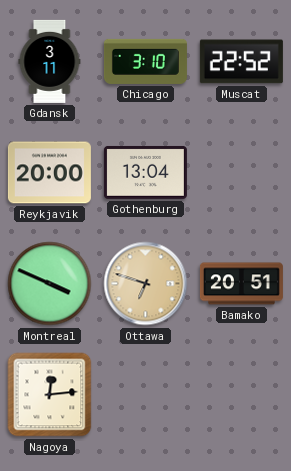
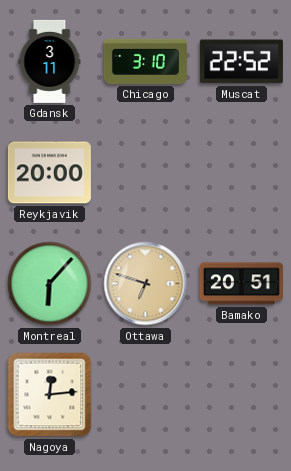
Gothenburg: 13:04 -> none (145, 172)
Montreal: 3:49 -> 6:07 (50, 284)
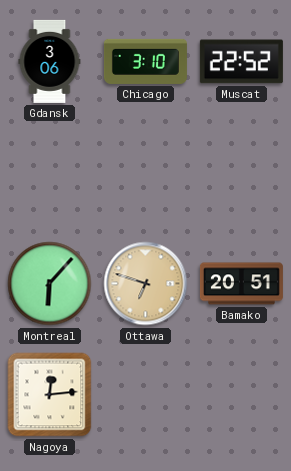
Gdansk: 3:11 -> 3:06 (50, 61)
Reykjavik: 20:00 -> none (49, 173)
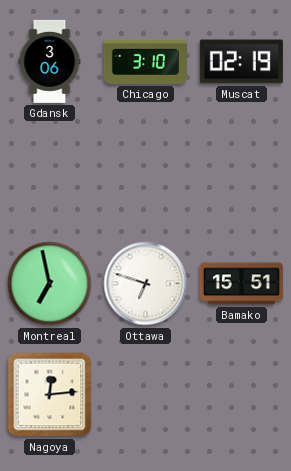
Muscat: 22:52 -> 02:19 (241, 62)
Montreal: 6:07 -> 6:58 (50, 284)
Ottawa dial: champagne -> white (146, 284)
Bamako: 20:51 -> 15:51 (241, 284)
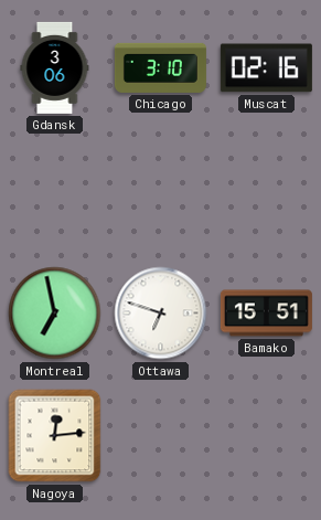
Muscat: 02:19 -> 02:16 (266, 68)
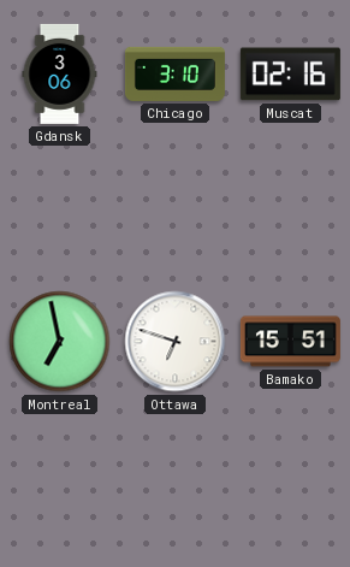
Nagoya: 12:14 -> none (55, 436)
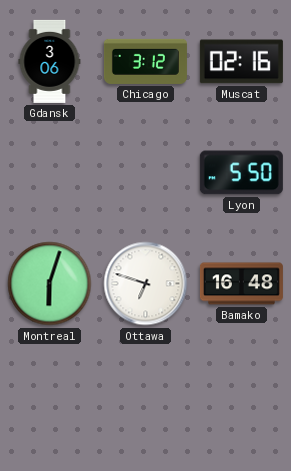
Chicago: 3:10 -> 3:12 (145, 61)
Lyon: none -> 5:50 (241, 173)
Montreal: 6:58 -> 6:03 (50, 284)
Bamako: 15:51 -> 16:48 (241, 284)
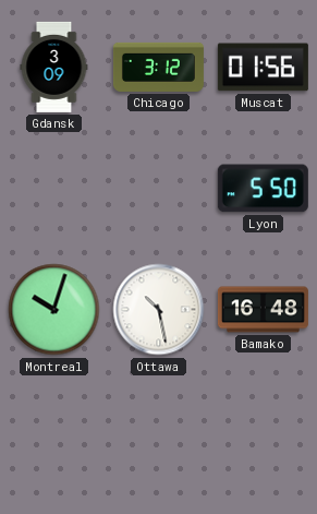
Gdansk: 3:06 -> 3:09 (54, 67)
Muscat: 02:16 -> 01:56 (263, 68)
Montreal: 6:03 -> 10:03 (54, 310)
Ottawa: 6:48 -> 10:28 (159, 310)
